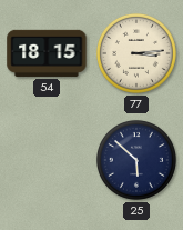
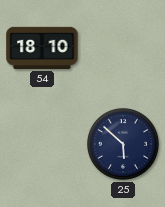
54: 18:15 -> 18:10 (42, 48)
77: 3:14 -> none (136, 53)
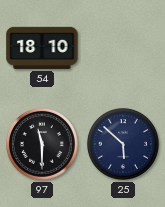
97: none -> 11:30 (42, 144)
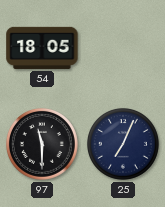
54: 18:10 -> 18:05 (42, 48)
25: 5:52 -> 7:04 (123, 144)
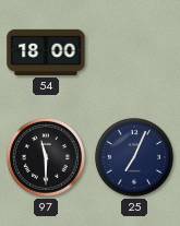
54: 18:05 -> 18:00 (46, 52)
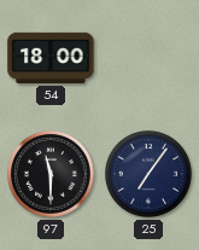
25: 7:04 -> 7:06 (148, 174)
